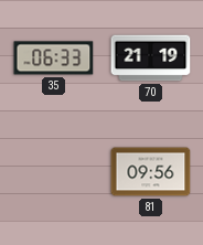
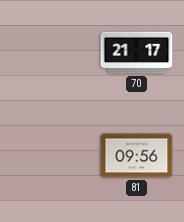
35: 06:33 -> none (54, 58)
70: 21:19 -> 21:17 (137, 53)
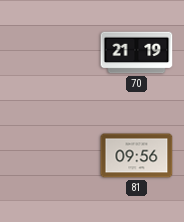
70: 21:17 -> 21:19 (137, 53)
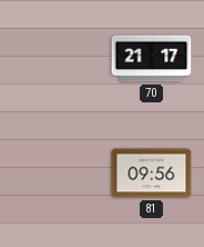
70: 21:19 -> 21:17 (152, 59)
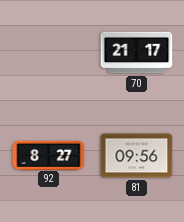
92: none -> 8:27 (49, 155)
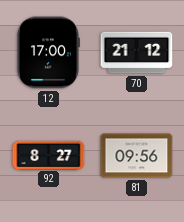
12: none -> 17:00 (49, 53)
70: 21:17 -> 21:12 (137, 53)
